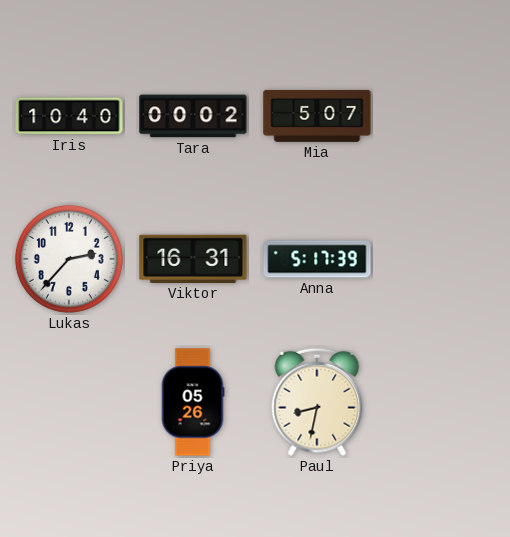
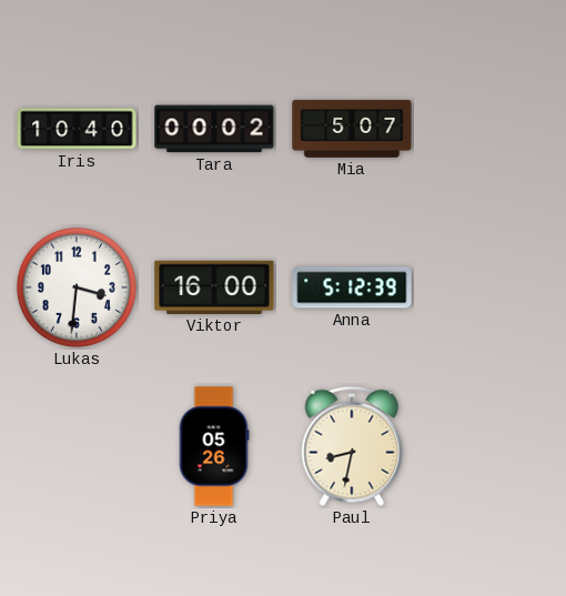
Lukas: 2:37 -> 3:31 (77, 287)
Viktor: 16:31 -> 16:00 (214, 287)
Anna: 5:17 -> 5:12 (352, 287)
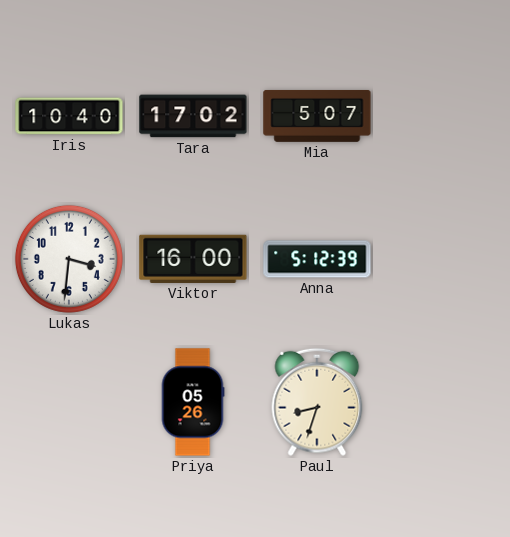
Tara: 00:02 -> 17:02 (193, 116)
Paul: 8:32 -> 8:33 (317, 402)
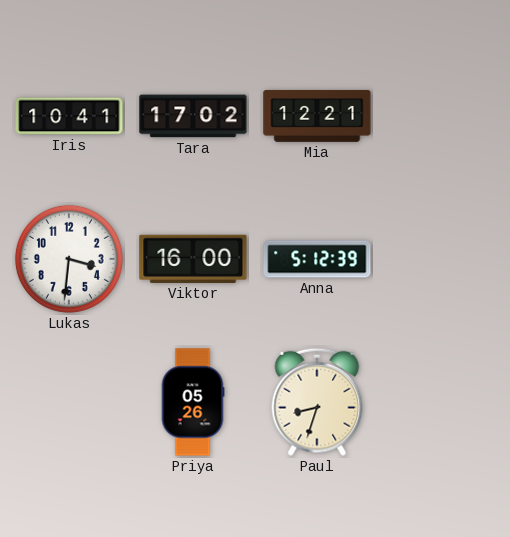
Iris: 10:40 -> 10:41 (69, 116)
Mia: 5:07 -> 12:21 (317, 116)
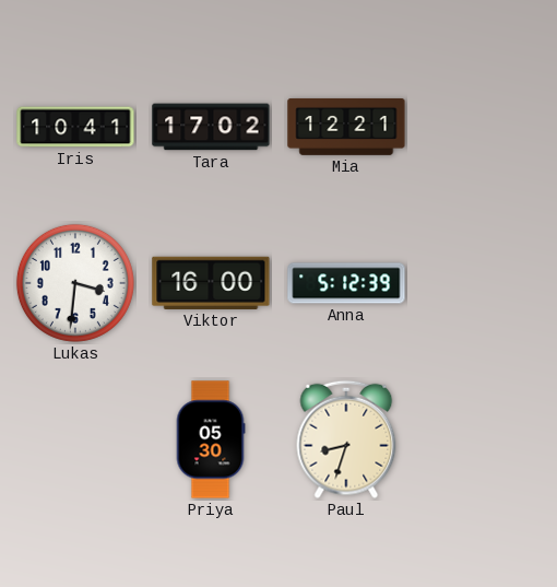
Priya: 05:26 -> 05:30 (211, 439)
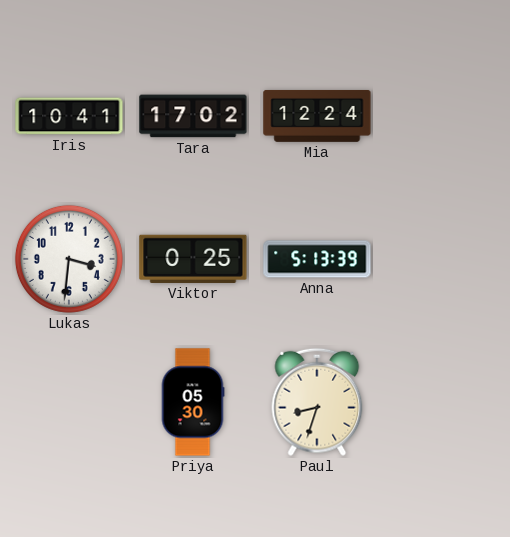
Mia: 12:21 -> 12:24 (317, 116)
Viktor: 16:00 -> 0:25 (193, 259)
Anna: 5:12 -> 5:13 (317, 259)
